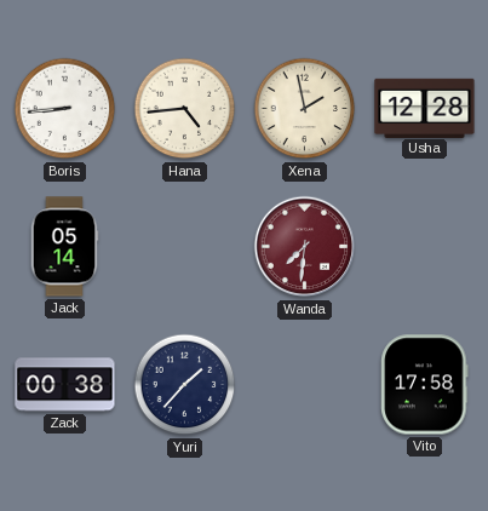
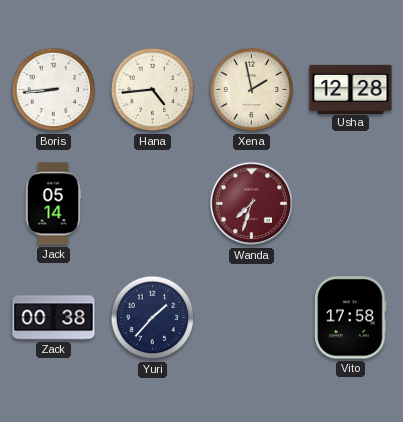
Wanda: 7:31 -> 7:33 (252, 204)
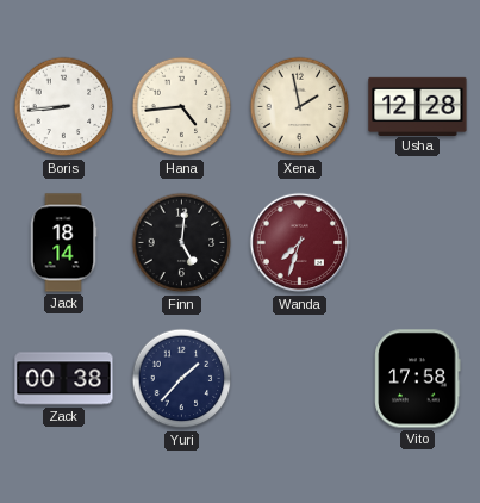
Jack: 05:14 -> 18:14 (63, 243)
Finn: none -> 5:01 (182, 243)
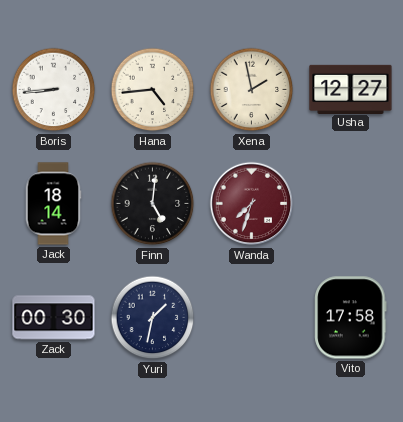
Usha: 12:28 -> 12:27 (351, 89)
Zack: 00:38 -> 00:30 (54, 318)
Yuri: 1:37 -> 1:32 (153, 318)
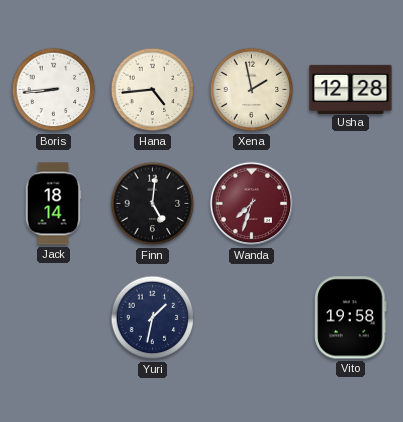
Usha: 12:27 -> 12:28 (351, 89)
Zack: 00:30 -> none (54, 318)
Vito: 17:58 -> 19:58 (351, 318)
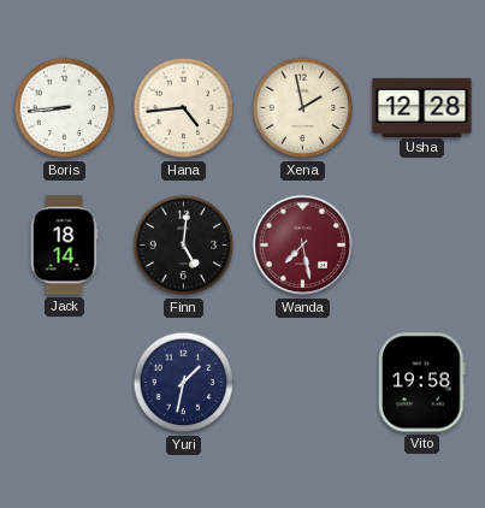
Wanda: 7:33 -> 7:28 (303, 246)
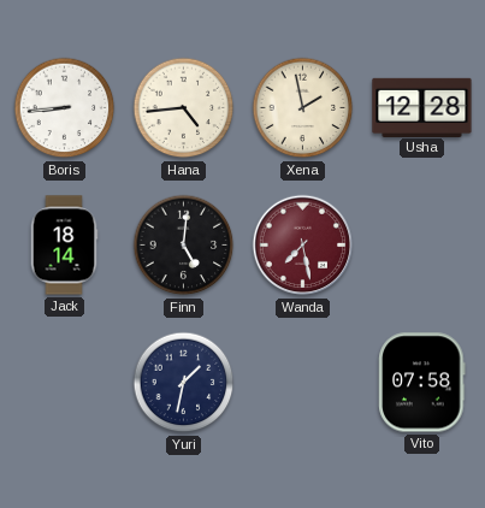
Vito: 19:58 -> 07:58 (422, 383)
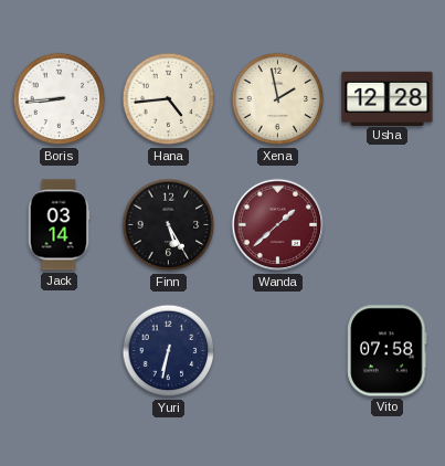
Jack: 18:14 -> 03:14 (59, 225)
Finn: 5:01 -> 5:25 (169, 225)
Wanda: 7:28 -> 1:38 (278, 225)
Yuri: 1:32 -> 6:32 (169, 351)
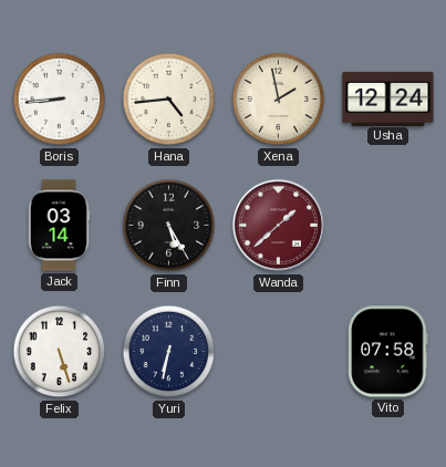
Usha: 12:28 -> 12:24 (388, 98)
Felix: none -> 5:27 (60, 352)
